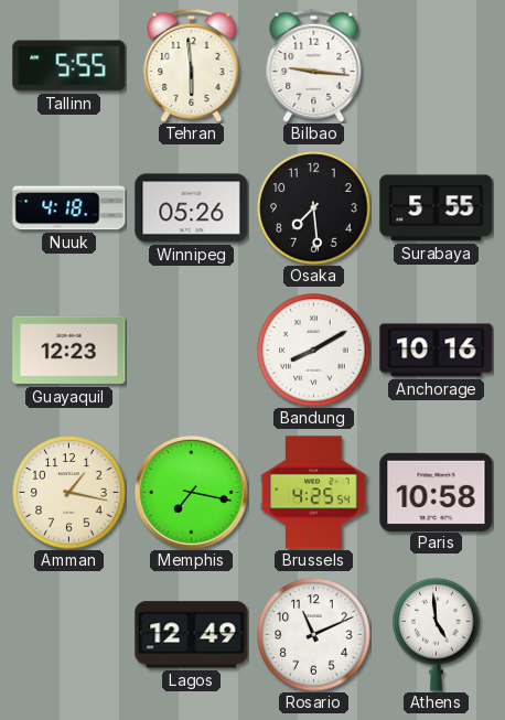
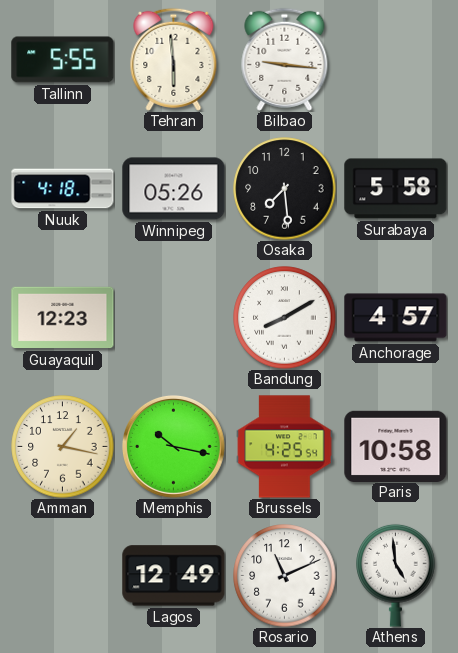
Surabaya: 5:55 -> 5:58 (396, 189)
Anchorage: 10:16 -> 4:57 (396, 318)
Memphis: 7:17 -> 10:17 (173, 446)
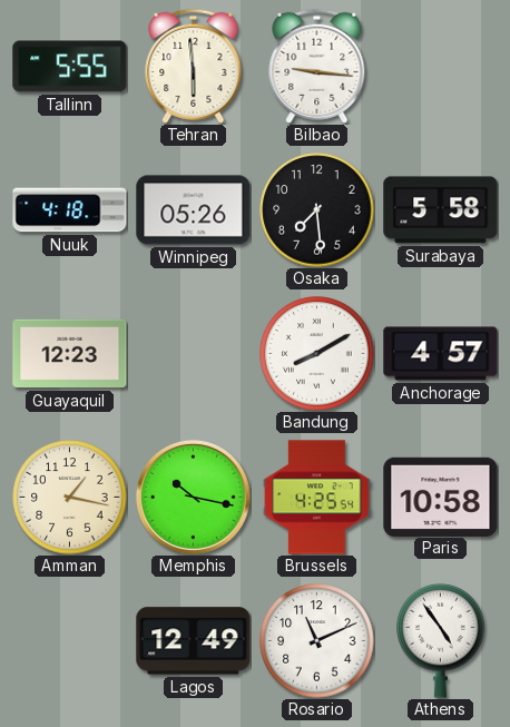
Athens: 4:59 -> 4:54 (441, 640)
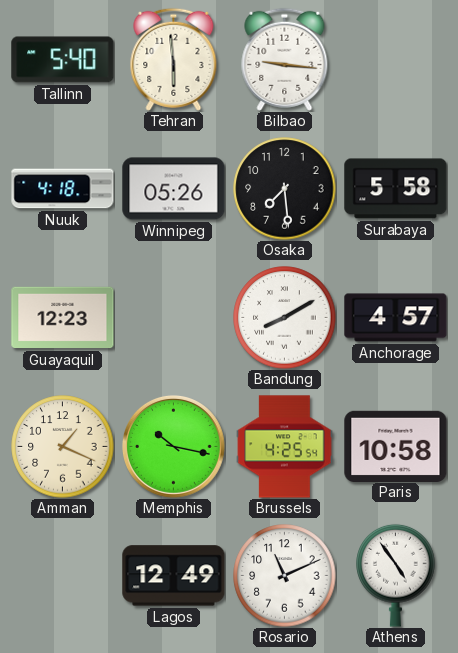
Tallinn: 5:55 -> 5:40 (63, 60)
Amman: 1:17 -> 1:19 (63, 447)
